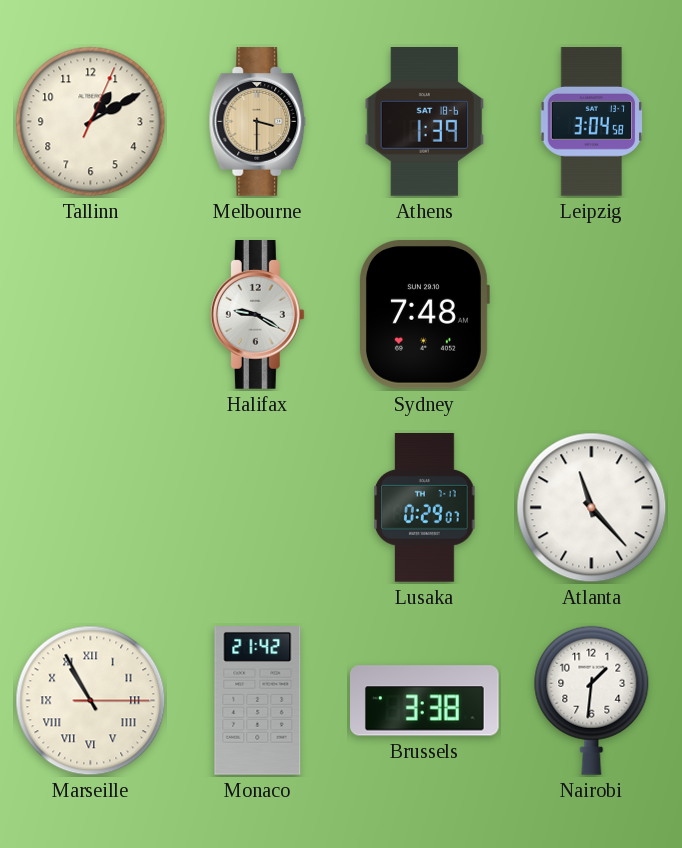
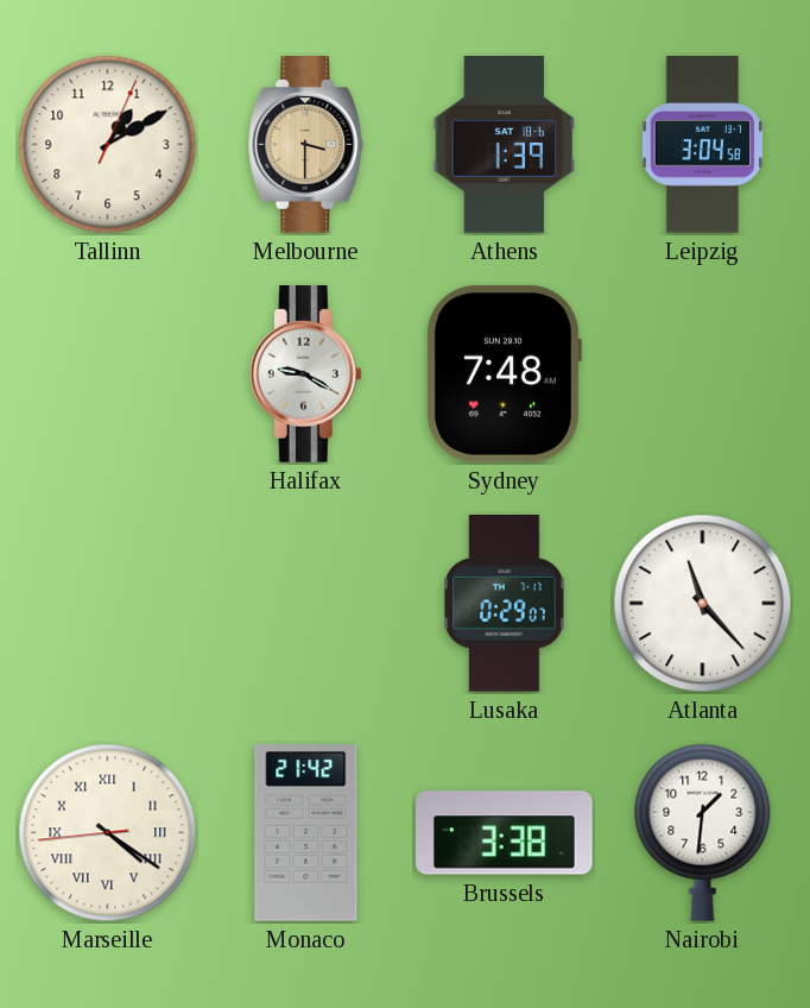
Marseille: 10:55 -> 4:20 (108, 833)
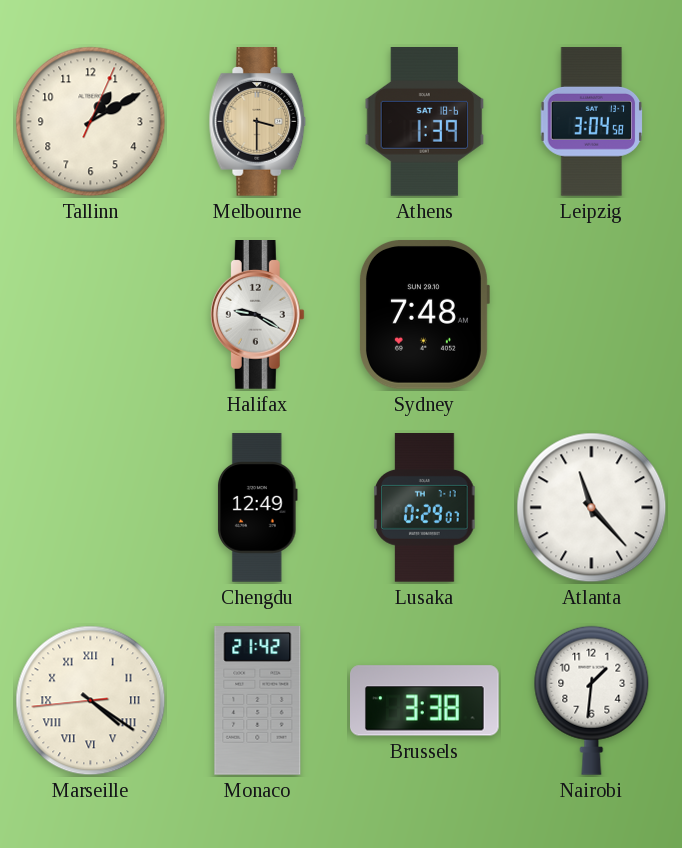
Chengdu: none -> 12:49 (258, 508)
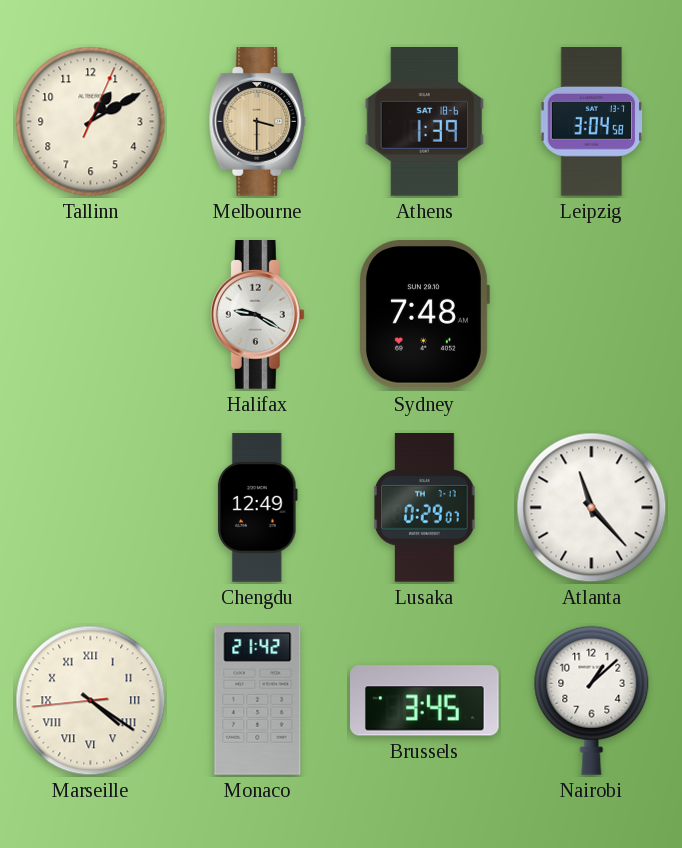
Brussels: 3:38 -> 3:45 (425, 701)
Nairobi: 1:31 -> 1:08 (592, 700)
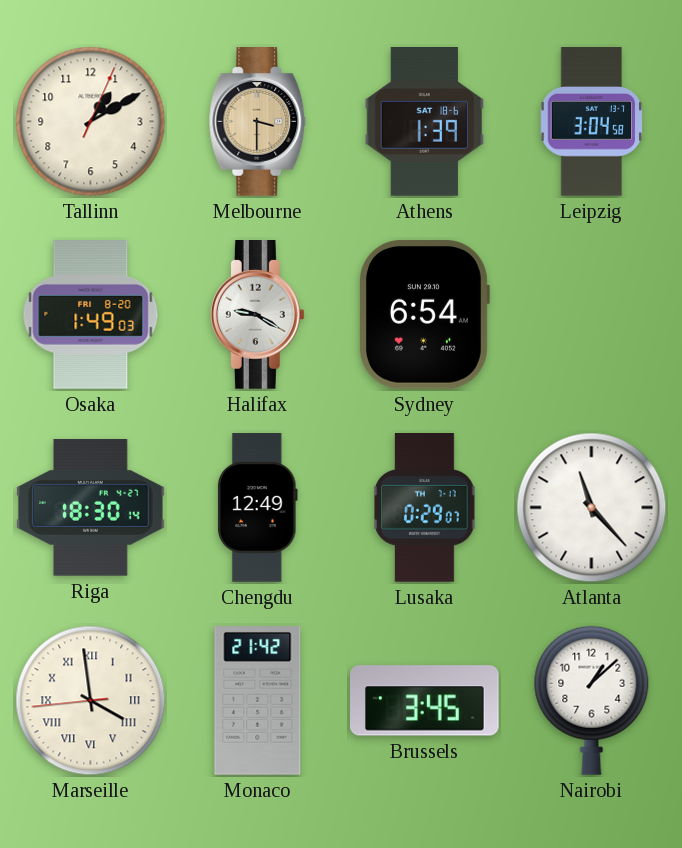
Osaka: none -> 1:49 (91, 315)
Sydney: 7:48 -> 6:54 (424, 314)
Riga: none -> 18:30 (91, 508)
Marseille: 4:20 -> 3:58 (91, 701)
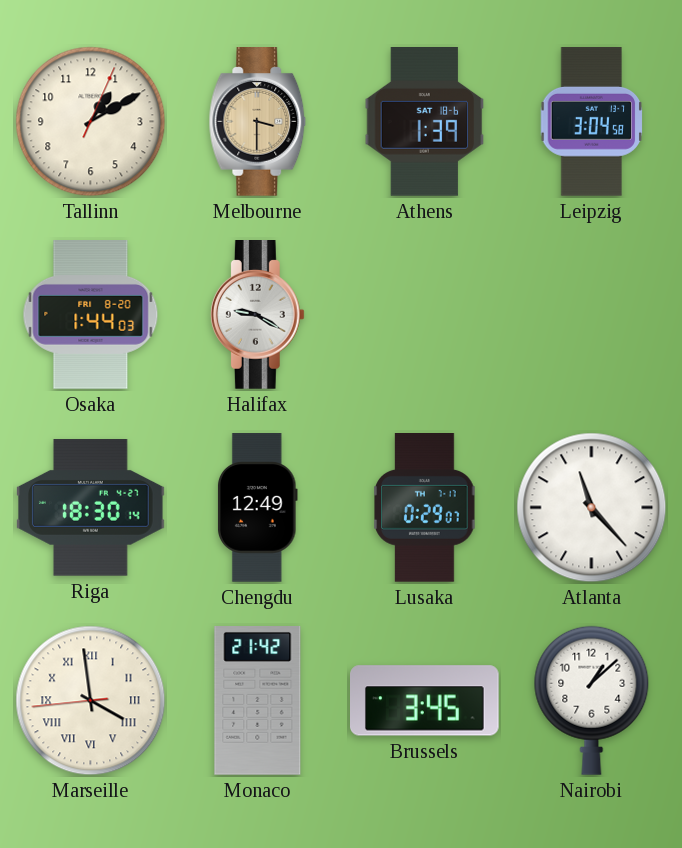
Osaka: 1:49 -> 1:44 (91, 315)
Sydney: 6:54 -> none (424, 314)
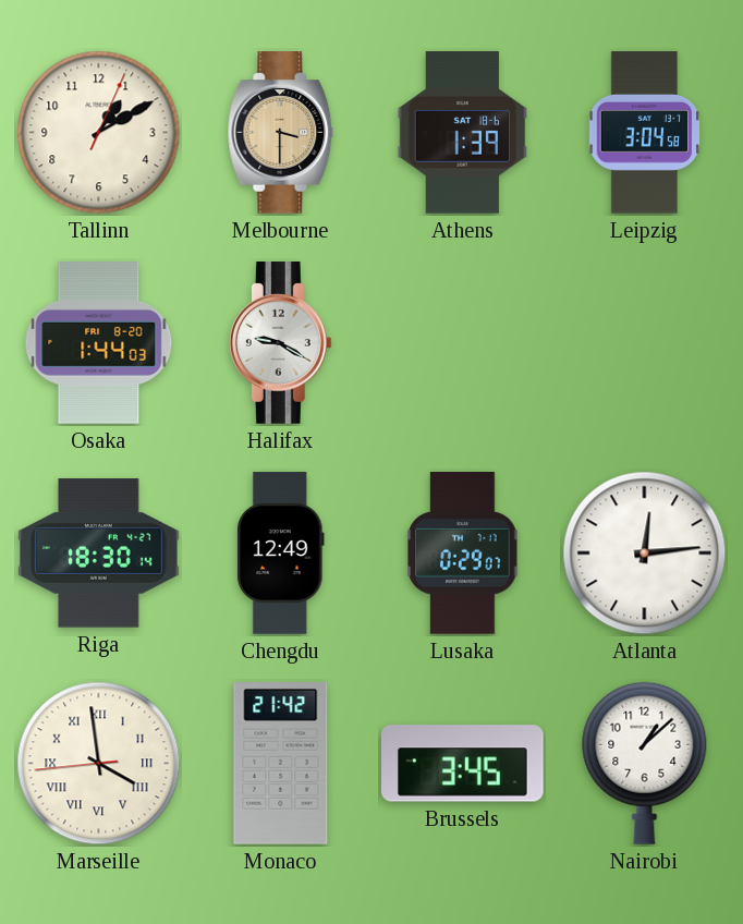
Atlanta: 11:23 -> 12:14 (645, 554)
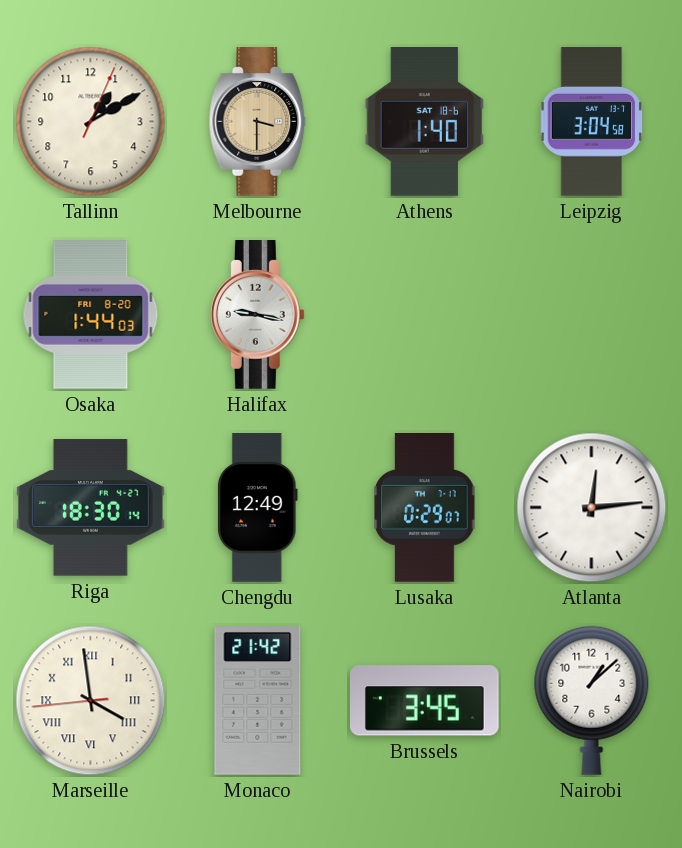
Athens: 1:39 -> 1:40 (425, 122)
Halifax: 9:20 -> 9:17 (257, 315)
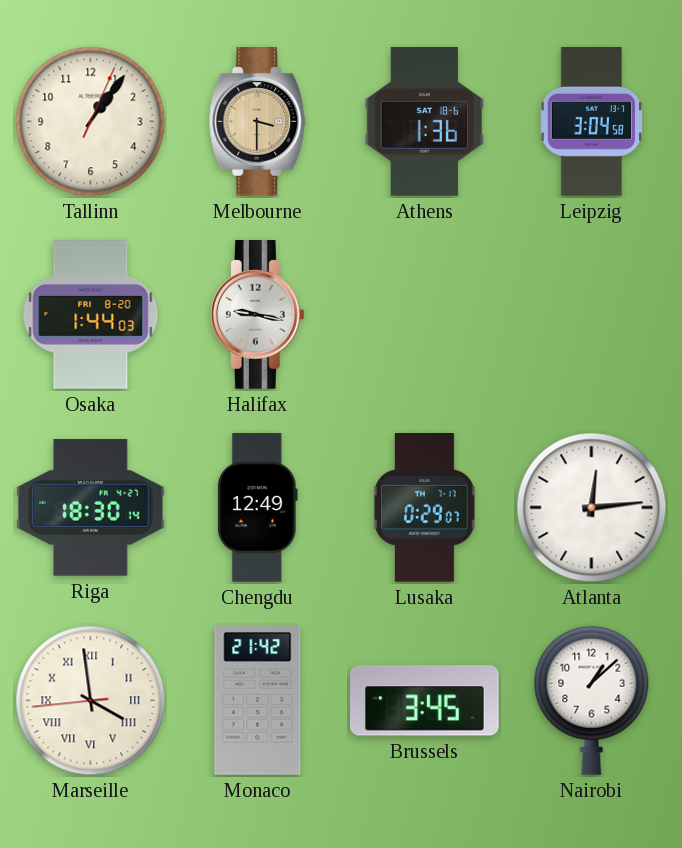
Tallinn: 1:10 -> 1:06 (91, 122)
Athens: 1:40 -> 1:36 (425, 122)
